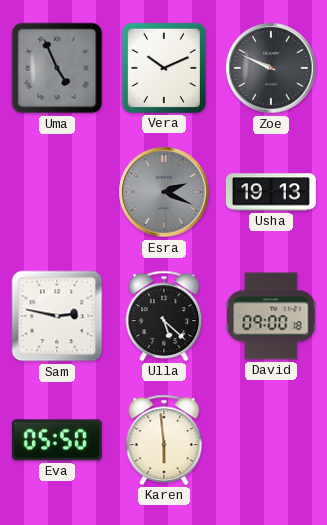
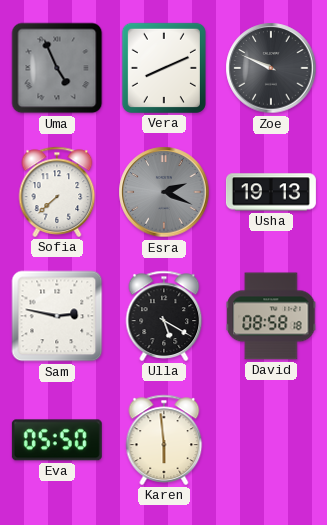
Vera: 10:11 -> 8:11 (164, 68)
Sofia: none -> 7:38 (57, 192)
Ulla: 5:22 -> 5:20 (164, 316)
David: 09:00 -> 08:58 (271, 316)
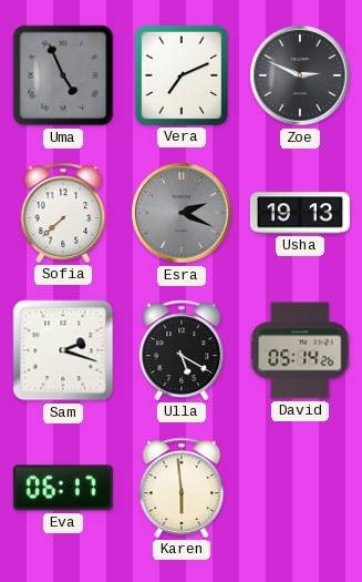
Vera: 8:11 -> 7:11 (182, 75)
Zoe: 9:49 -> 2:49 (300, 75)
Sam: 2:47 -> 2:18 (63, 350)
David: 08:58 -> 05:14 (300, 350)
Eva: 05:50 -> 06:17 (63, 488)
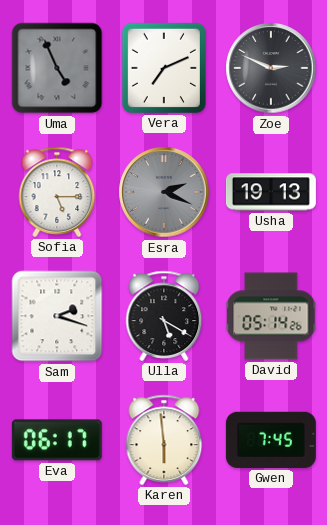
Sofia: 7:38 -> 5:15 (57, 192)
Gwen: none -> 7:45 (271, 440)
